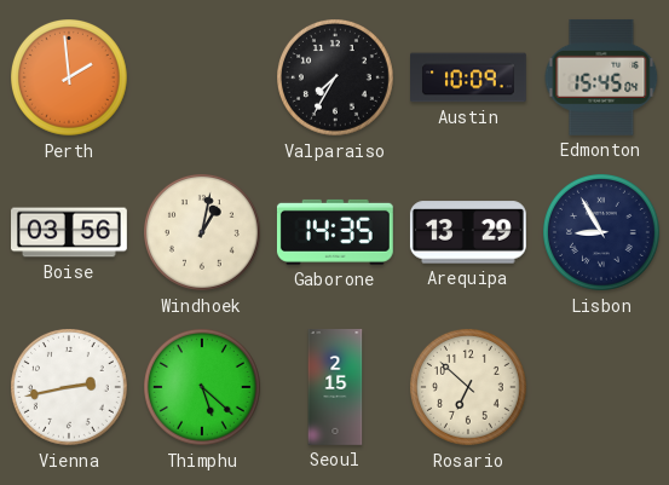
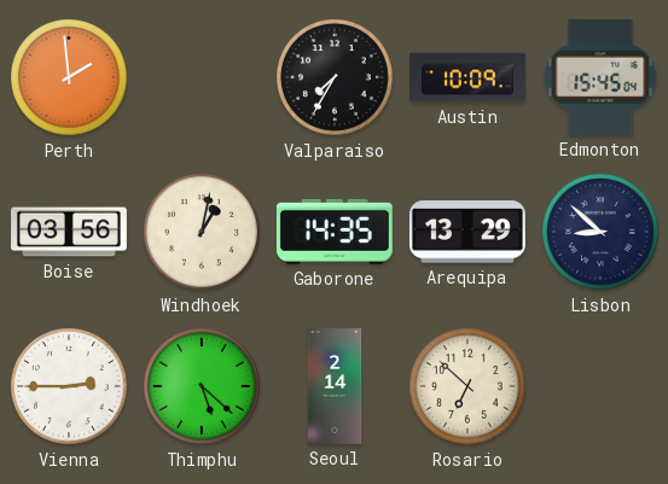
Lisbon: 8:55 -> 8:52 (602, 233)
Vienna: 2:43 -> 2:45 (70, 387)
Seoul: 2:15 -> 2:14 (335, 387)
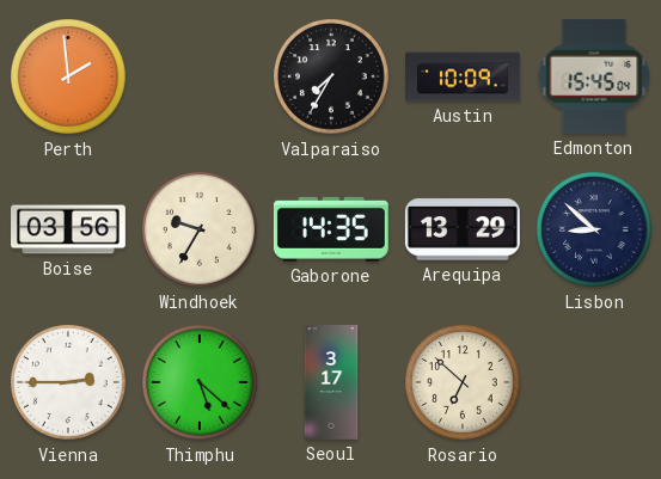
Windhoek: 1:02 -> 9:35 (201, 231)
Seoul: 2:14 -> 3:17 (331, 383)
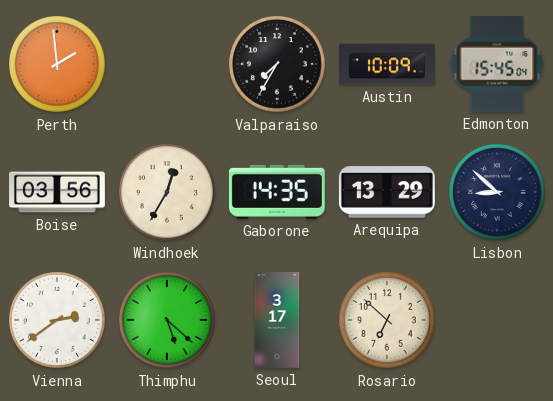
Windhoek: 9:35 -> 12:35 (168, 193)
Vienna: 2:45 -> 2:39 (58, 321)
